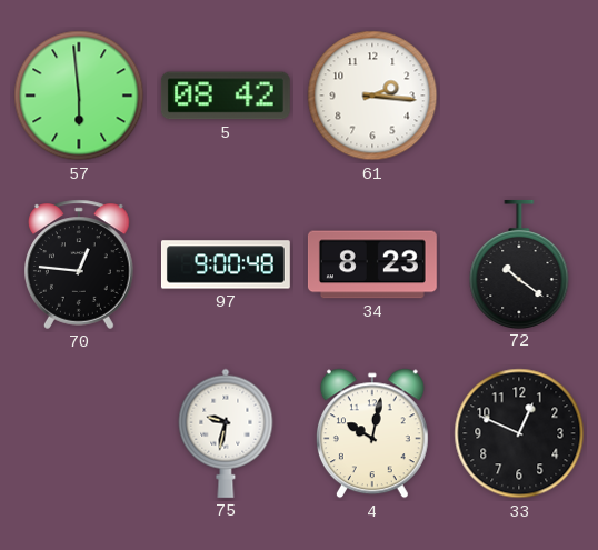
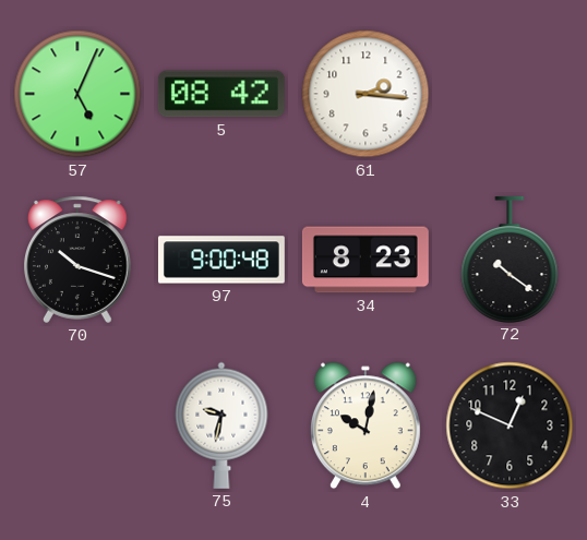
57: 5:59 -> 5:04 (77, 94)
70: 12:46 -> 10:18 (79, 260)
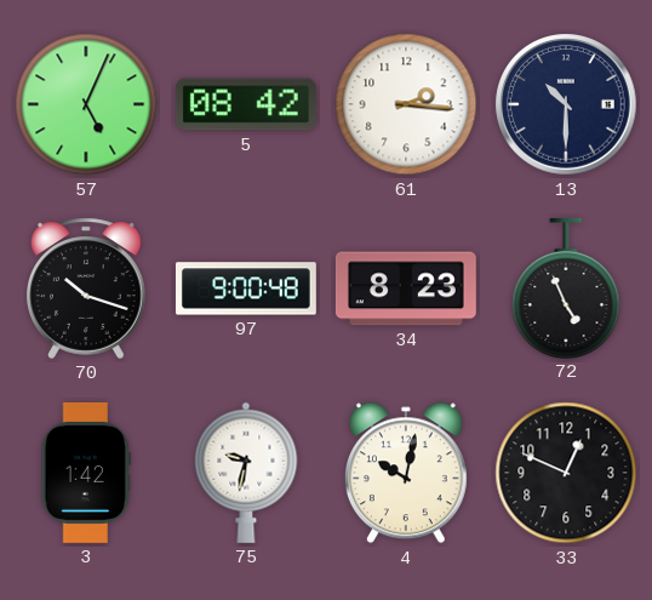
13: none -> 10:30 (566, 104)
72: 10:21 -> 4:56 (566, 287)
3: none -> 1:42 (85, 473)
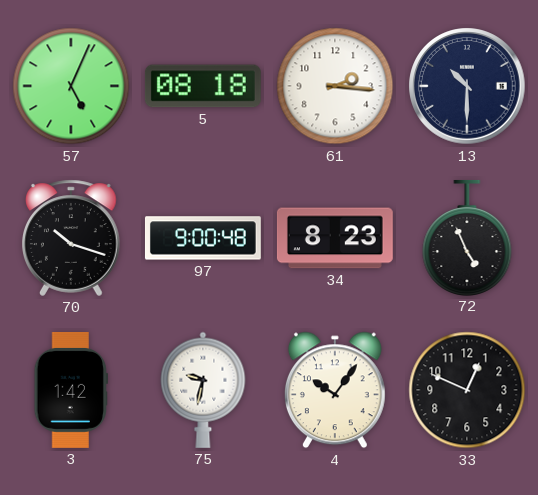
5: 08:42 -> 08:18 (203, 86)
4: 10:02 -> 10:06 (335, 390)
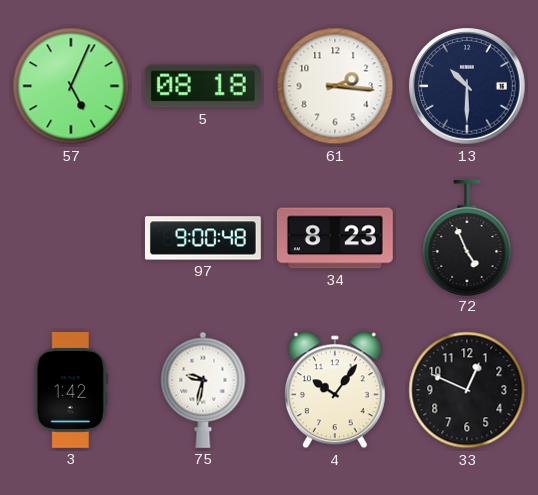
70: 10:18 -> none (72, 238)
